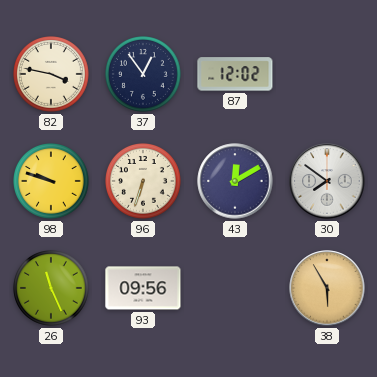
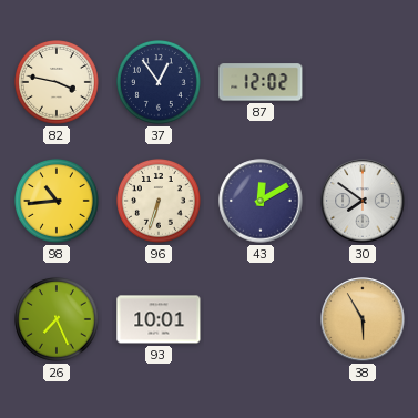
98: 9:48 -> 10:44 (58, 202)
26: 11:26 -> 7:26 (58, 320)
93: 09:56 -> 10:01 (159, 319)
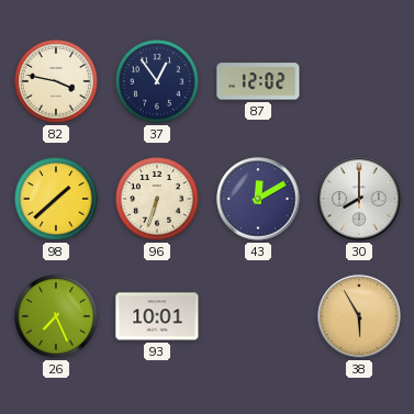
98: 10:44 -> 1:38 (57, 200)
30: 7:51 -> 8:00 (359, 199)
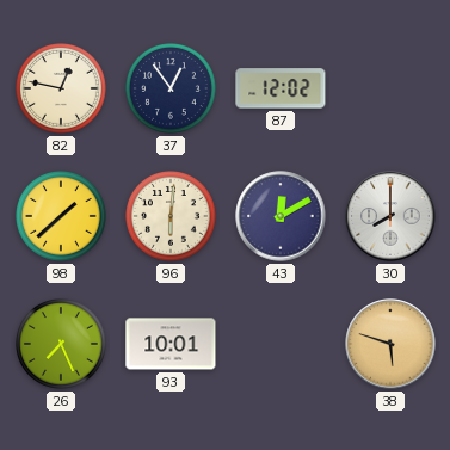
82: 3:47 -> 12:47 (62, 90)
96: 6:33 -> 6:01 (172, 217)
38: 5:55 -> 5:48 (390, 344)
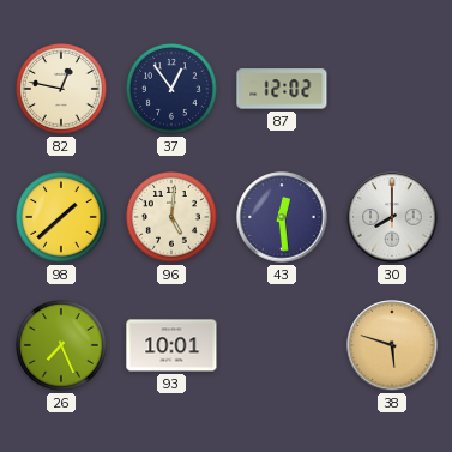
96: 6:01 -> 5:01 (173, 218)
43: 12:10 -> 12:29 (282, 217)
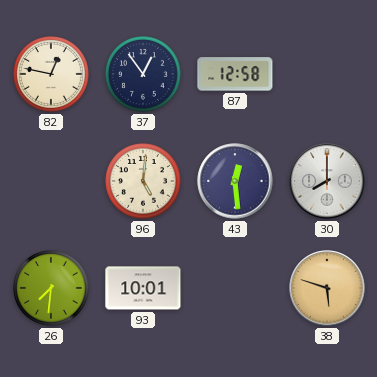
87: 12:02 -> 12:58 (235, 74)
98: 1:38 -> none (62, 218)
26: 7:26 -> 7:31 (52, 289)
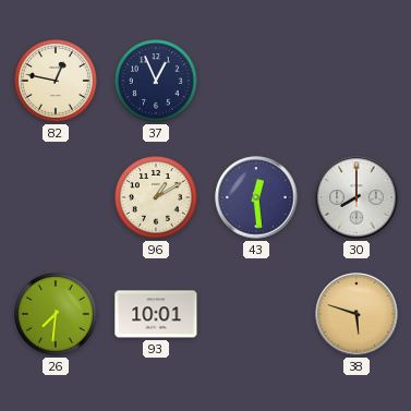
37: 12:54 -> 12:56 (157, 82)
87: 12:58 -> none (235, 74)
96: 5:01 -> 1:10 (157, 198)
